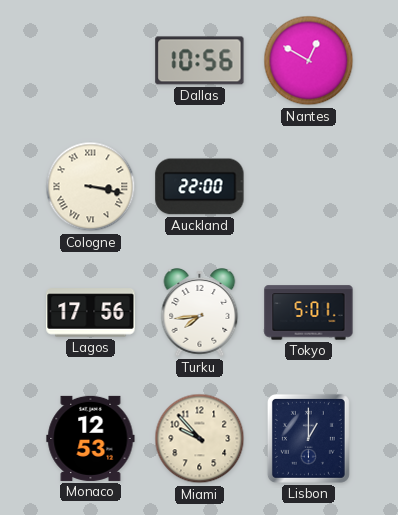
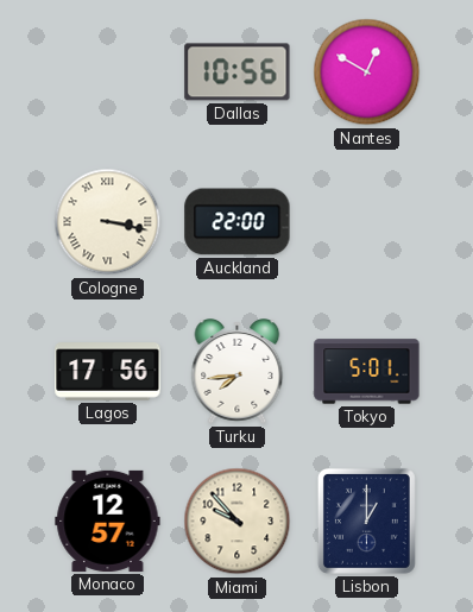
Monaco: 12:53 -> 12:57 (108, 520)
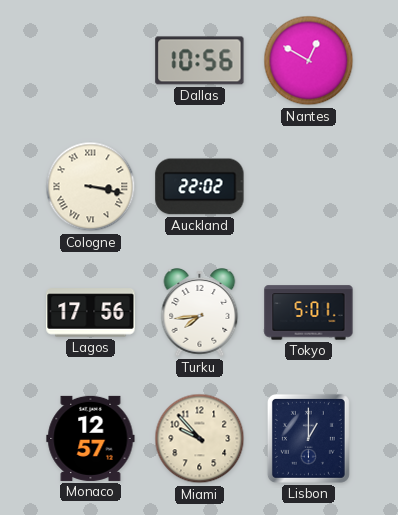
Auckland: 22:00 -> 22:02 (200, 187)
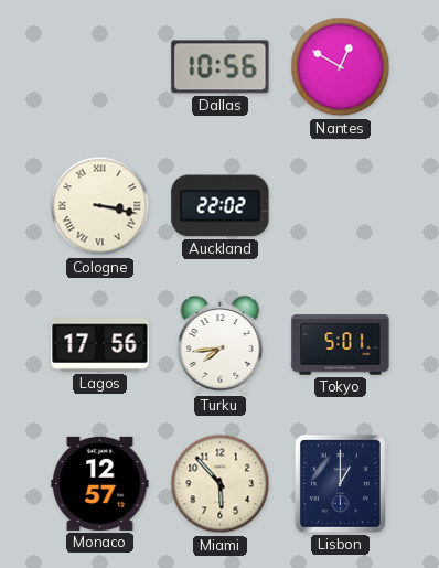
Miami: 9:53 -> 5:53 (221, 484)
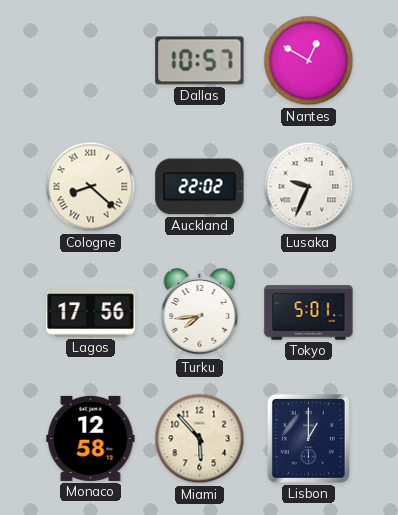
Dallas: 10:56 -> 10:57 (200, 61)
Cologne: 3:17 -> 8:22 (91, 187)
Lusaka: none -> 9:34 (309, 187)
Monaco: 12:57 -> 12:58 (91, 438)
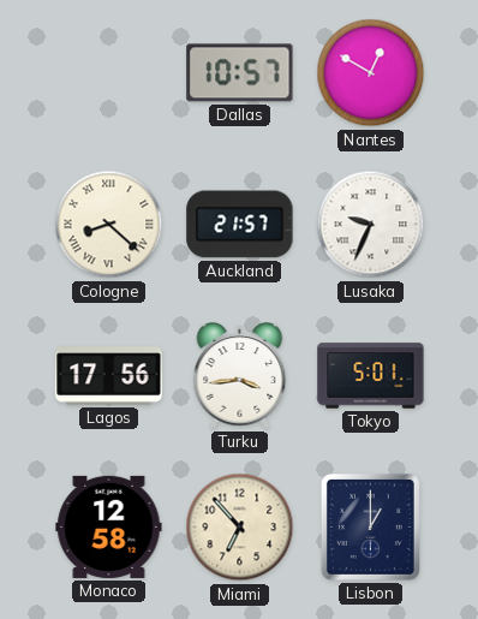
Auckland: 22:02 -> 21:57 (240, 225)
Turku: 7:44 -> 3:44 (240, 376)
Miami: 5:53 -> 6:53 (240, 528)
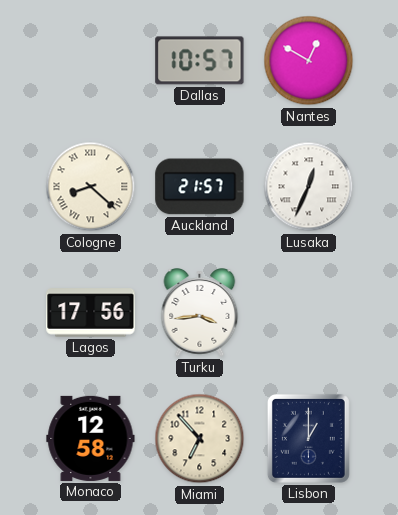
Lusaka: 9:34 -> 12:34 (309, 187)
Tokyo: 5:01 -> none (371, 376)
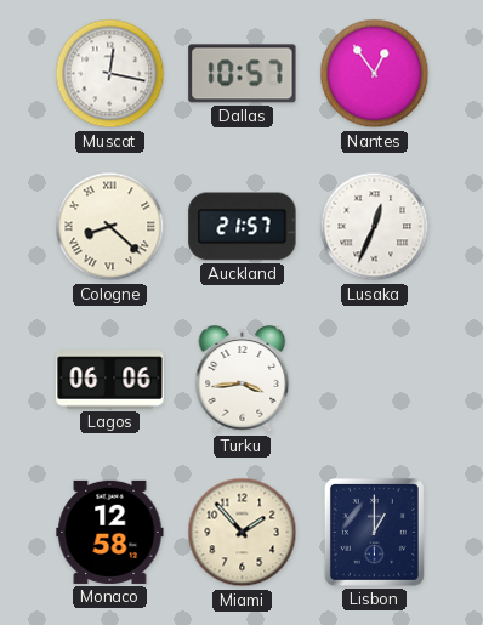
Muscat: none -> 12:17 (110, 74)
Nantes: 12:50 -> 12:54 (375, 74)
Lagos: 17:56 -> 06:06 (110, 380)
Miami: 6:53 -> 1:53 (243, 533)
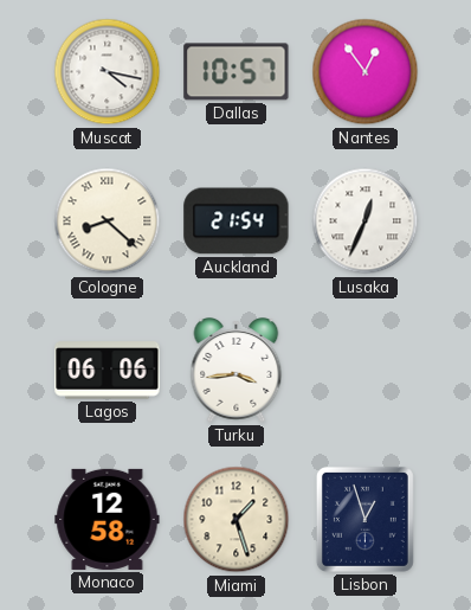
Muscat: 12:17 -> 4:17 (108, 72)
Auckland: 21:57 -> 21:54 (237, 221)
Miami: 1:53 -> 1:27 (237, 520)
Lisbon: 1:00 -> 12:57 (364, 519)
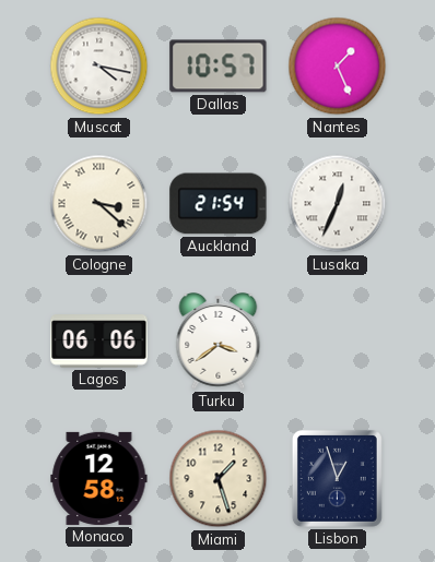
Nantes: 12:54 -> 1:26 (338, 67)
Cologne: 8:22 -> 3:22 (99, 204)
Turku: 3:44 -> 3:39 (219, 342)
